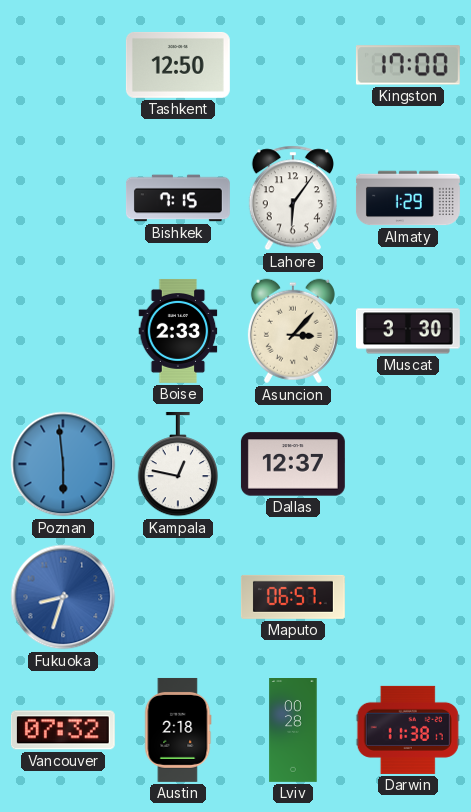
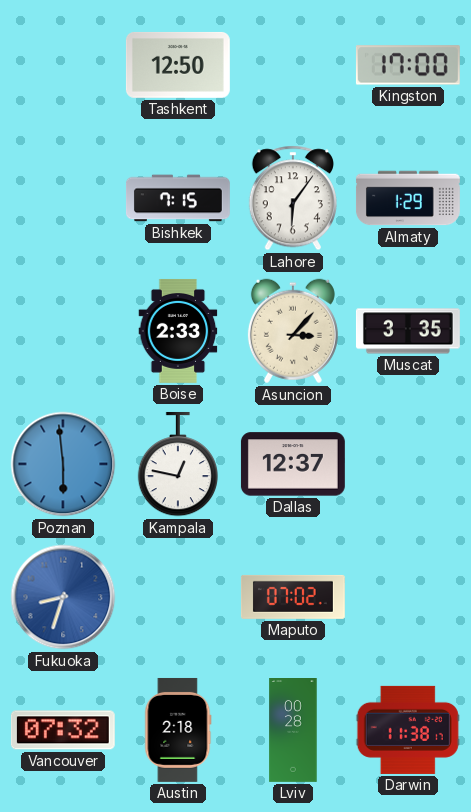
Muscat: 3:30 -> 3:35 (408, 331)
Maputo: 06:57 -> 07:02 (293, 597)
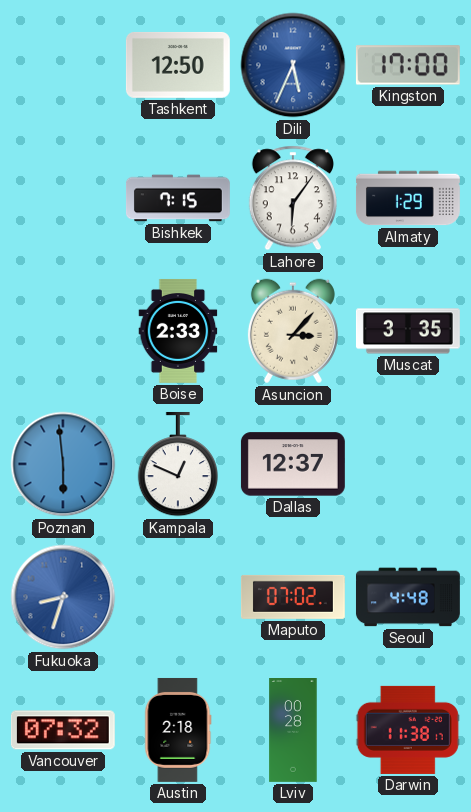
Dili: none -> 5:34 (293, 65)
Kampala: 12:47 -> 12:49 (178, 464)
Seoul: none -> 4:48 (408, 597)
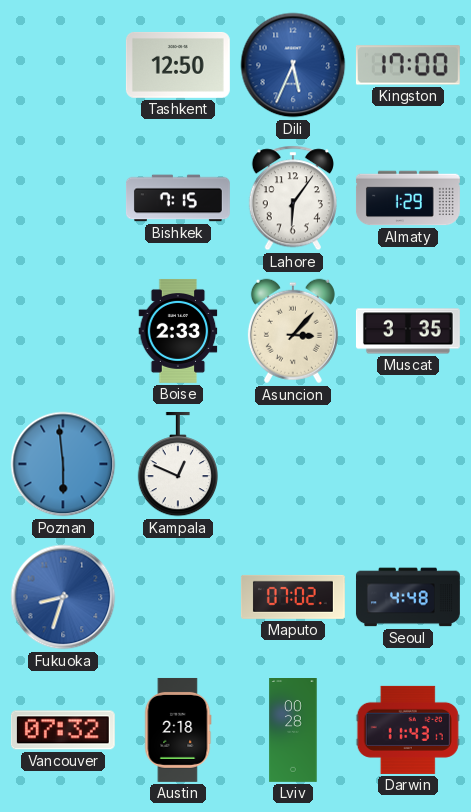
Dallas: 12:37 -> none (293, 464)
Darwin: 11:38 -> 11:43 (408, 730)
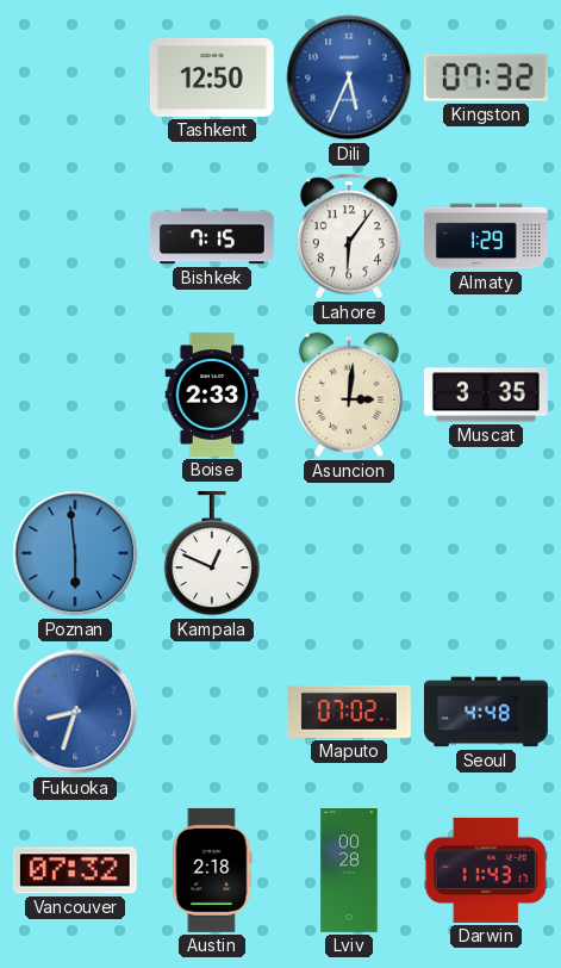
Kingston: 17:00 -> 07:32 (486, 77)
Asuncion: 3:07 -> 3:01 (349, 395)
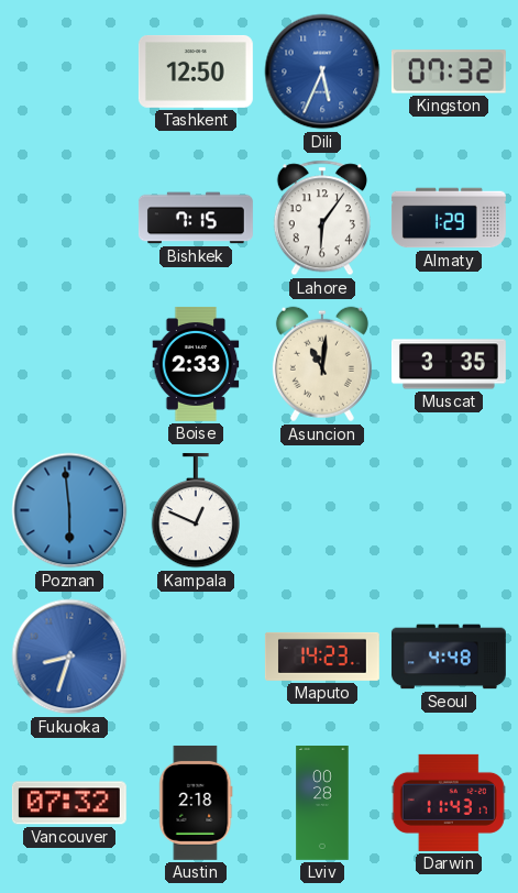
Asuncion: 3:01 -> 11:01 (322, 364)
Maputo: 07:02 -> 14:23 (322, 657)
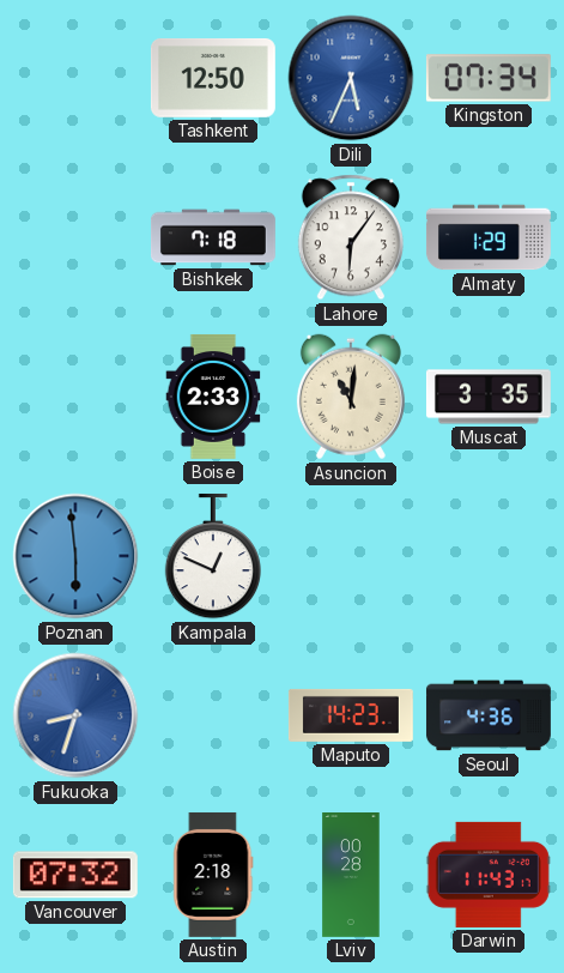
Kingston: 07:32 -> 07:34 (489, 78)
Bishkek: 7:15 -> 7:18 (213, 237)
Seoul: 4:48 -> 4:36 (489, 715)
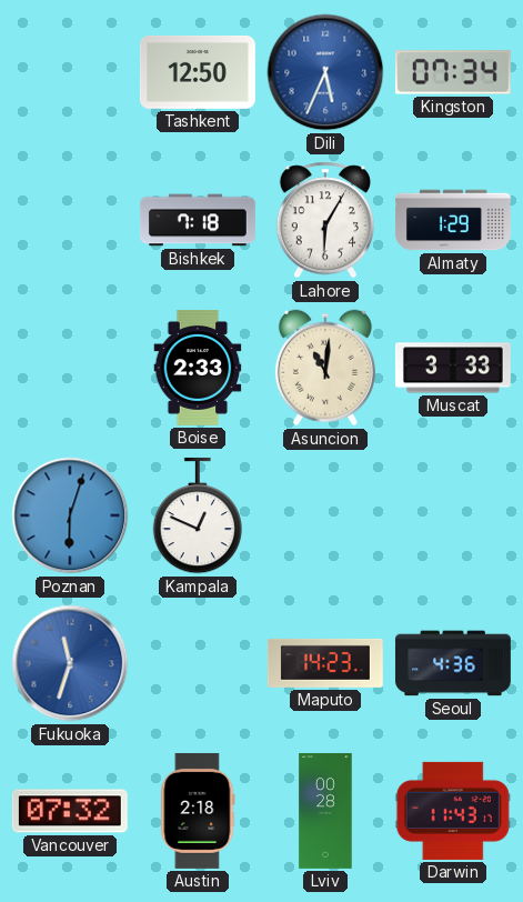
Lahore: 6:06 -> 6:05 (325, 220)
Muscat: 3:35 -> 3:33 (453, 368)
Poznan: 5:59 -> 6:03 (70, 515)
Fukuoka: 8:33 -> 11:33 (70, 663)
